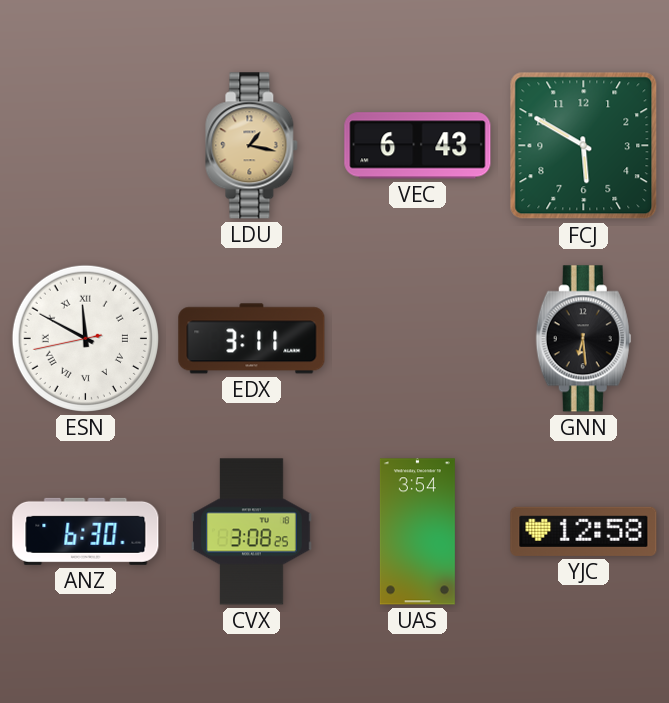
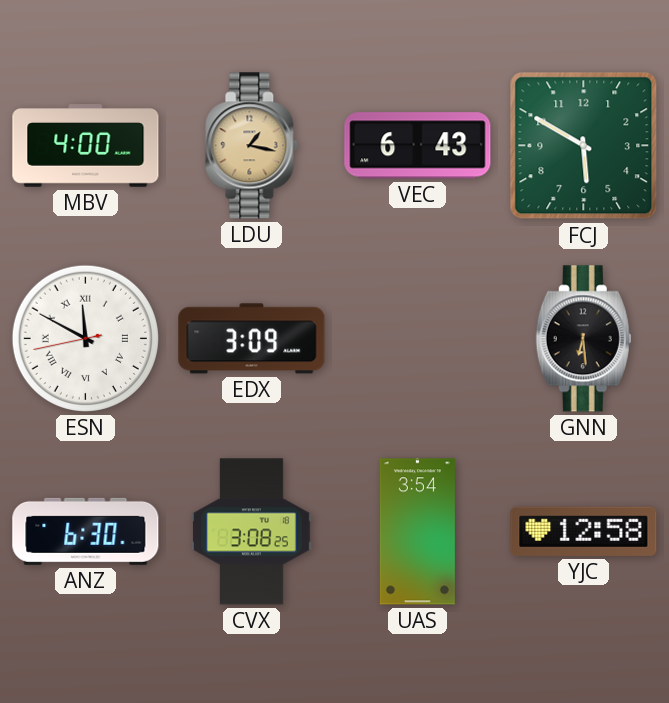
MBV: none -> 4:00 (86, 146)
EDX: 3:11 -> 3:09 (252, 339)
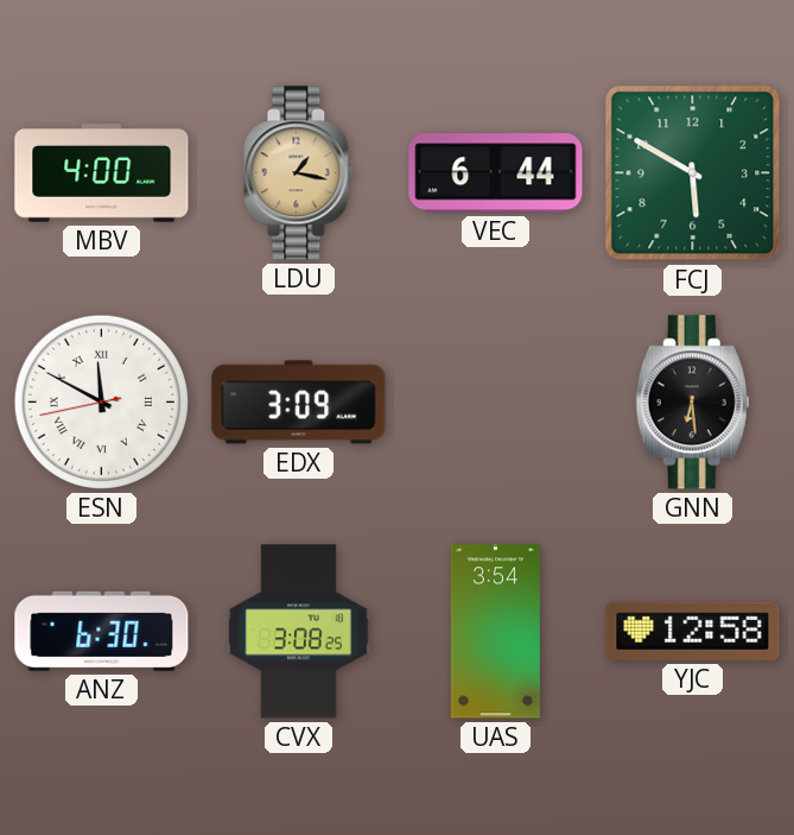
VEC: 6:43 -> 6:44 (496, 173)
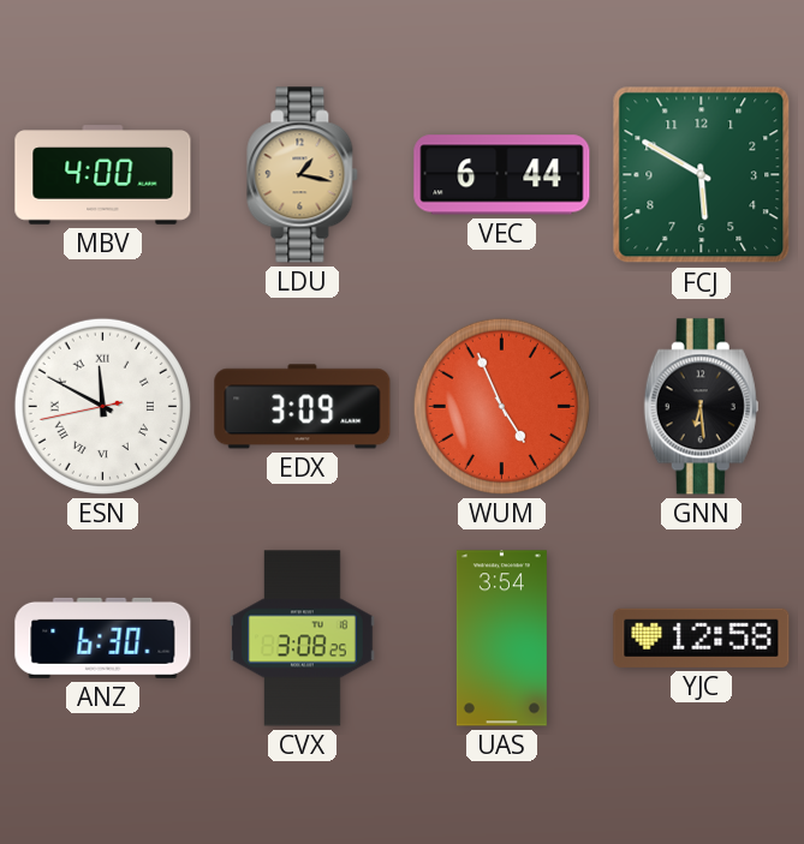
WUM: none -> 4:56 (501, 406)
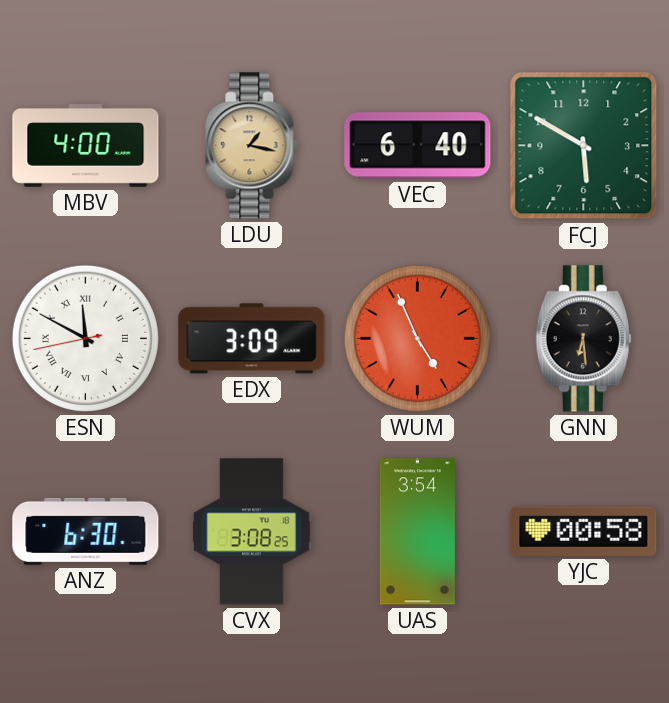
VEC: 6:44 -> 6:40 (418, 146)
YJC: 12:58 -> 00:58 (584, 531)
